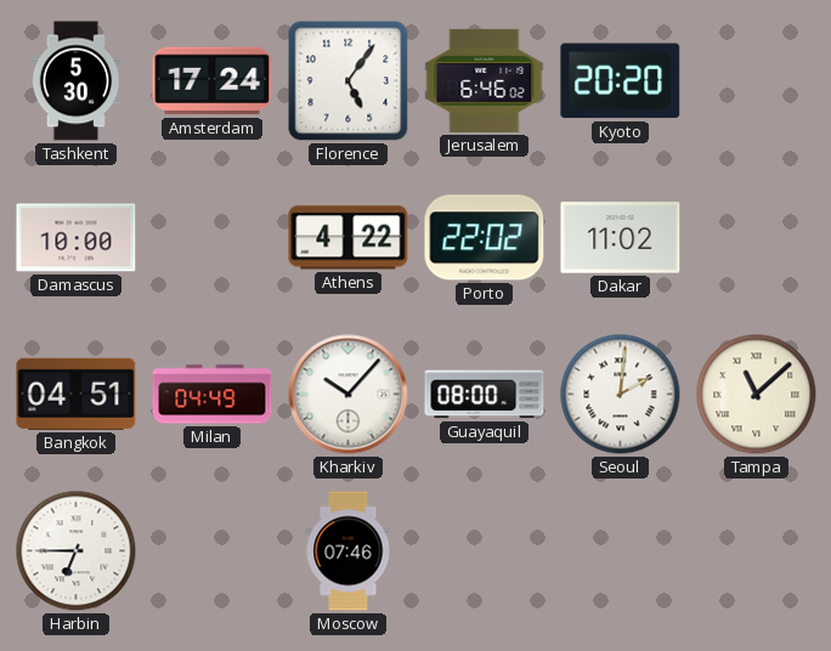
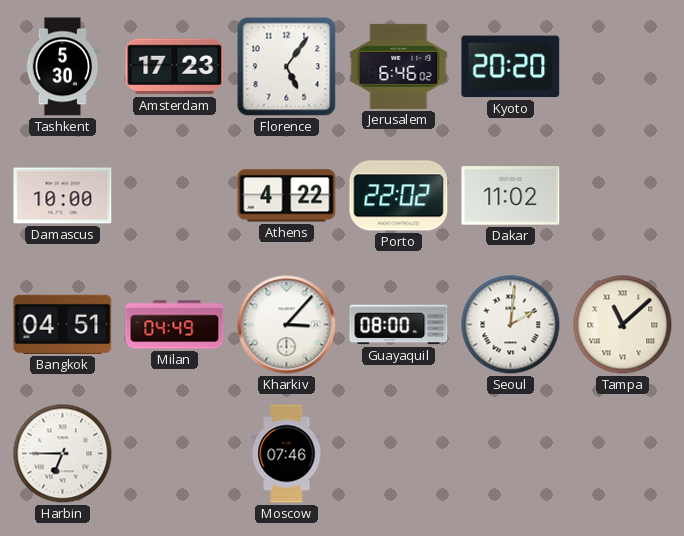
Amsterdam: 17:24 -> 17:23 (175, 67)
Kharkiv: 10:07 -> 3:07 (287, 325)
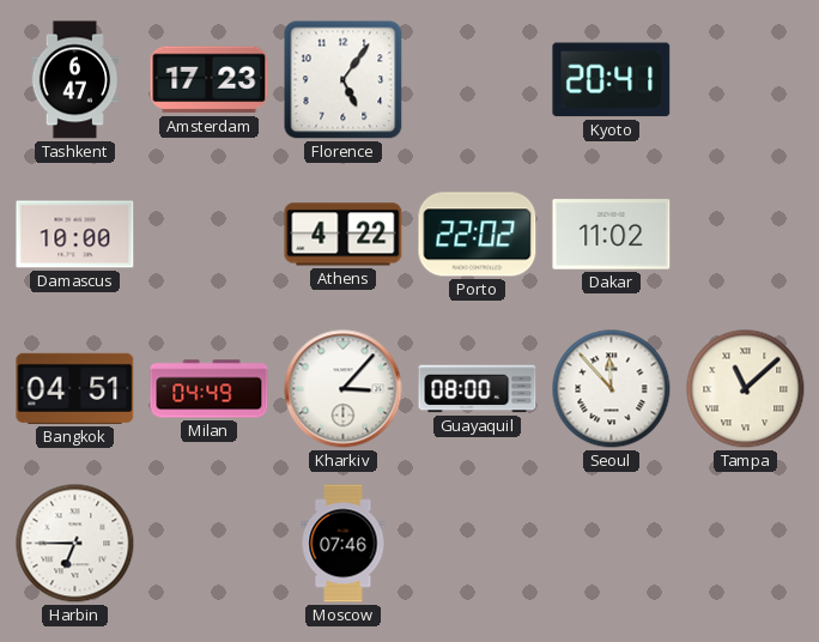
Tashkent: 5:30 -> 6:47 (75, 80)
Jerusalem: 6:46 -> none (399, 66)
Kyoto: 20:20 -> 20:41 (612, 80)
Seoul: 2:01 -> 11:53 (612, 389)
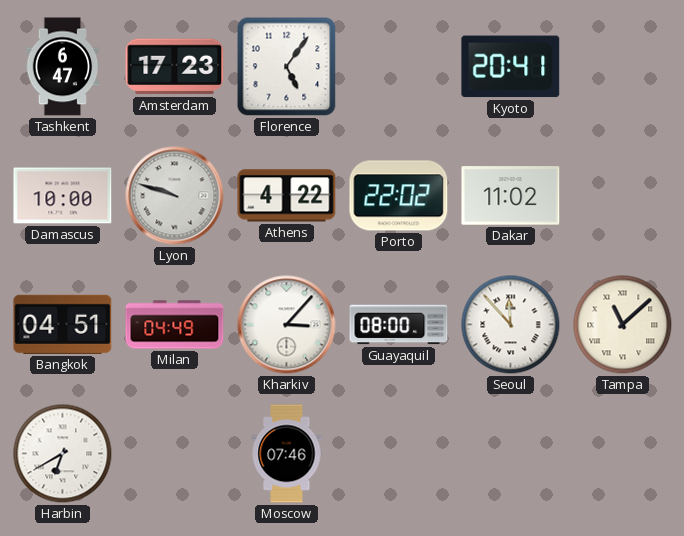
Lyon: none -> 9:48 (175, 196)
Harbin: 6:45 -> 6:40 (63, 454)
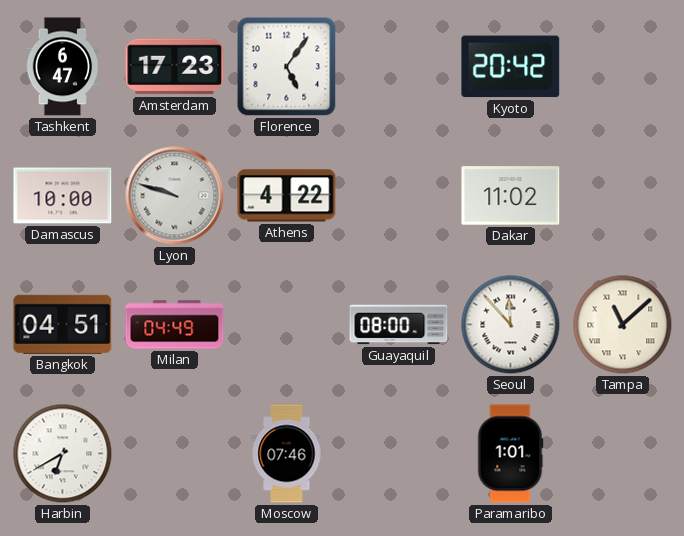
Kyoto: 20:41 -> 20:42 (511, 67)
Porto: 22:02 -> none (399, 196)
Kharkiv: 3:07 -> none (287, 325)
Paramaribo: none -> 1:01 (510, 454)
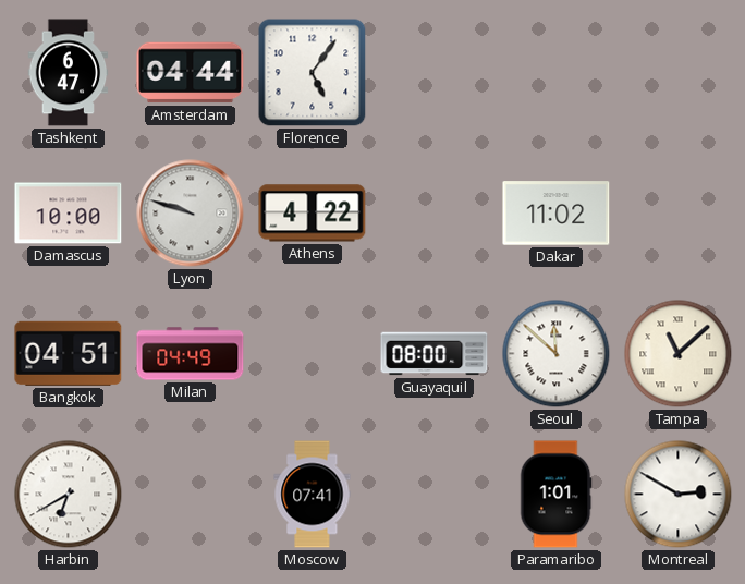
Amsterdam: 17:23 -> 04:44 (191, 73)
Kyoto: 20:42 -> none (511, 67)
Seoul: 11:53 -> 11:52 (557, 354)
Moscow: 07:46 -> 07:41 (313, 495)
Montreal: none -> 2:50 (679, 495)
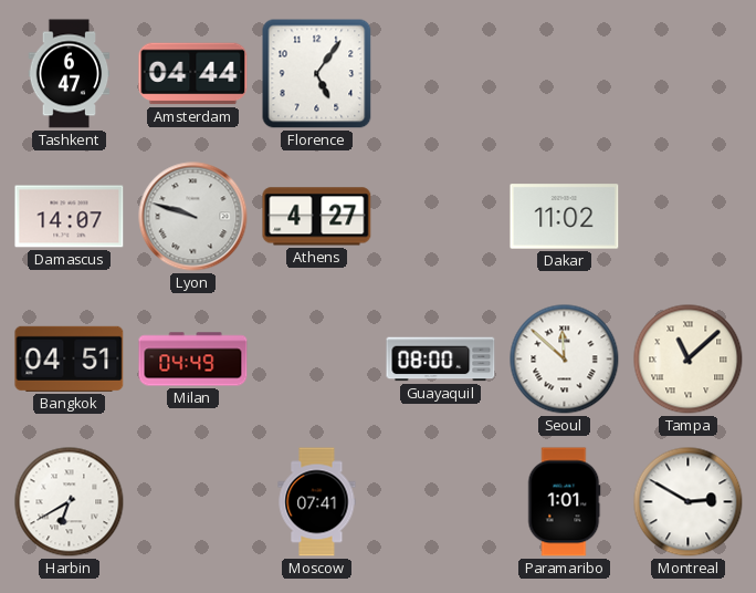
Damascus: 10:00 -> 14:07 (70, 217)
Athens: 4:22 -> 4:27 (317, 217)
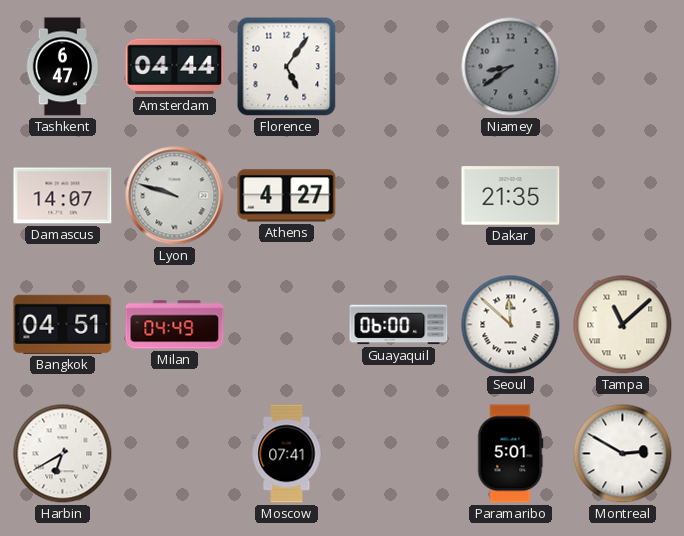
Niamey: none -> 8:39 (511, 67)
Dakar: 11:02 -> 21:35 (511, 196)
Guayaquil: 08:00 -> 06:00 (399, 325)
Paramaribo: 1:01 -> 5:01 (510, 454)
